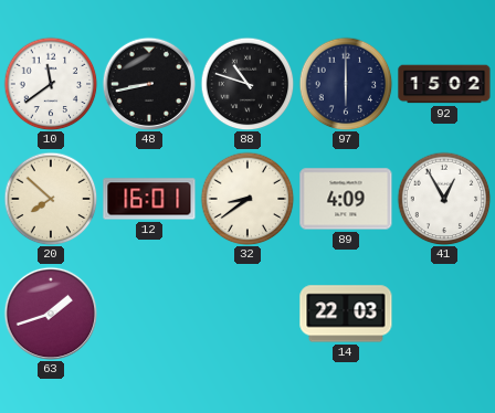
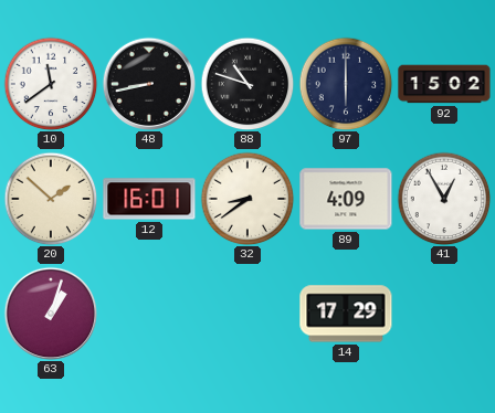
20: 7:52 -> 1:52 (51, 199)
63: 1:42 -> 1:03 (50, 313)
14: 22:03 -> 17:29 (346, 314)
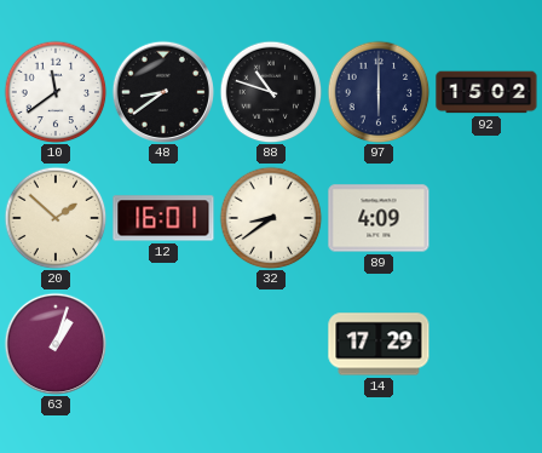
48: 8:43 -> 8:39 (162, 91)
41: 12:55 -> none (444, 199)
